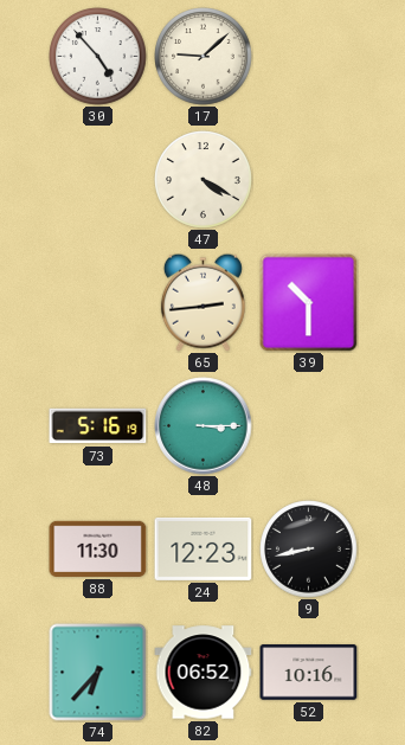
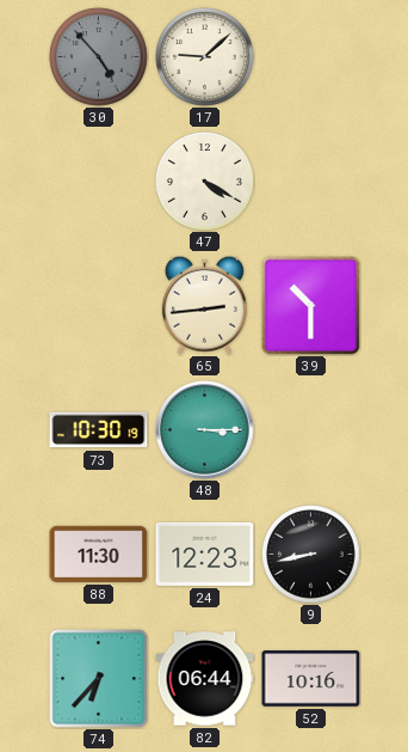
30 dial: white -> grey (99, 57)
73: 5:16 -> 10:30 (99, 430)
82: 06:52 -> 06:44 (205, 679)
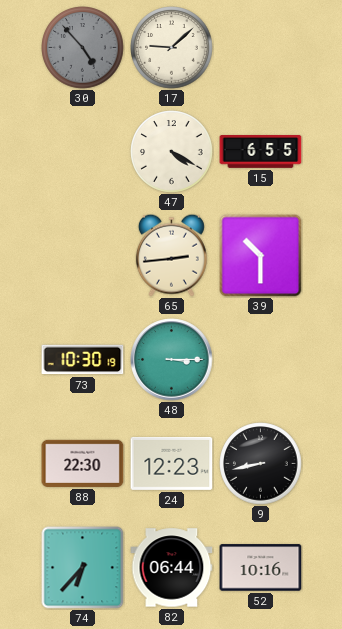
15: none -> 6:55 (261, 152)
88: 11:30 -> 22:30 (83, 463)
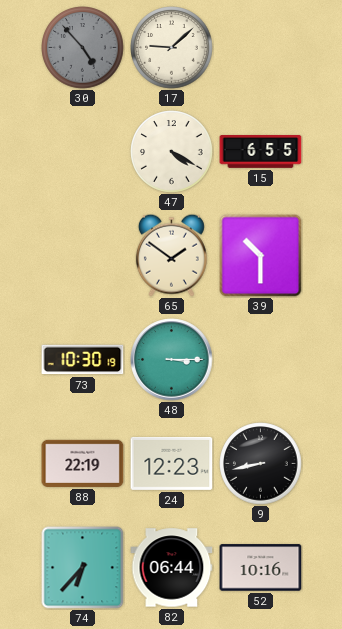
65: 2:44 -> 1:51 (171, 255)
88: 22:30 -> 22:19 (83, 463)
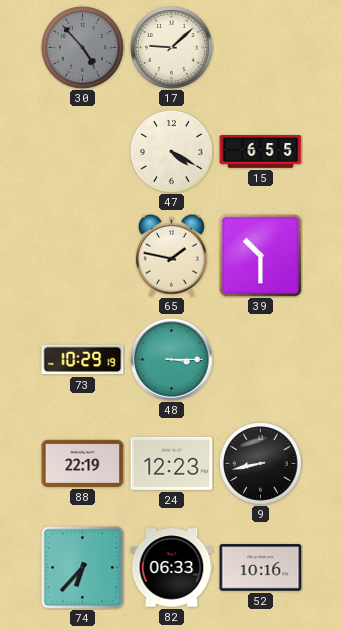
65: 1:51 -> 1:47 (171, 255)
73: 10:30 -> 10:29 (83, 360)
82: 06:44 -> 06:33 (172, 568)
